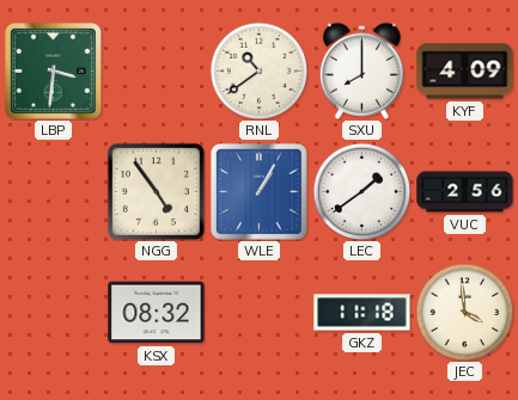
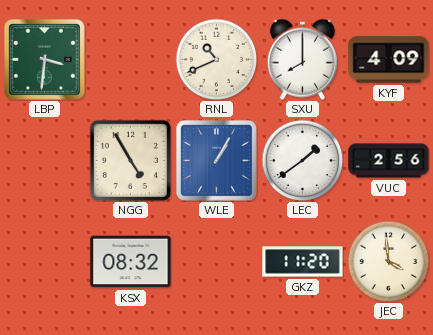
RNL: 10:39 -> 10:41 (216, 59)
NGG: 4:54 -> 4:55 (130, 160)
GKZ: 11:18 -> 11:20 (303, 262)
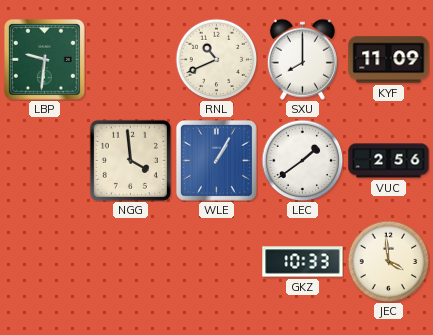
LBP: 3:31 -> 9:31 (44, 59)
KYF: 4:09 -> 11:09 (389, 60)
NGG: 4:55 -> 3:59 (130, 160)
KSX: 08:32 -> none (131, 262)
GKZ: 11:20 -> 10:33 (303, 262)
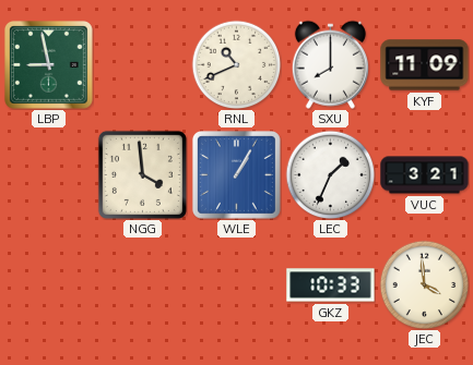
LBP: 9:31 -> 8:58 (48, 64)
LEC: 1:39 -> 1:34 (330, 174)
VUC: 2:56 -> 3:21 (425, 175)
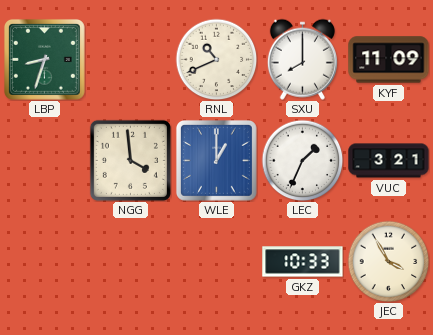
LBP: 8:58 -> 8:33 (44, 59)
WLE: 1:05 -> 1:00 (216, 160)
JEC: 3:59 -> 3:55 (388, 261)
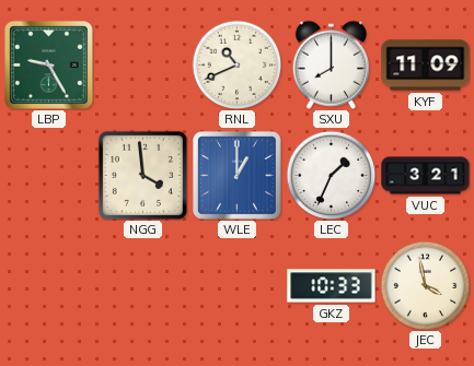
LBP: 8:33 -> 9:25 (48, 64)
JEC: 3:55 -> 3:58 (425, 285)
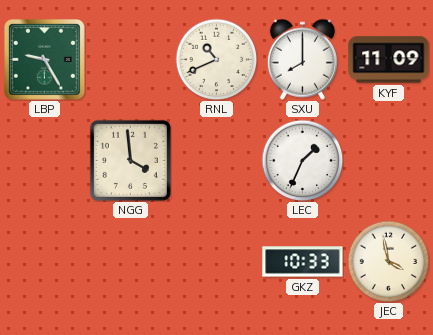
WLE: 1:00 -> none (236, 175)
VUC: 3:21 -> none (426, 176)
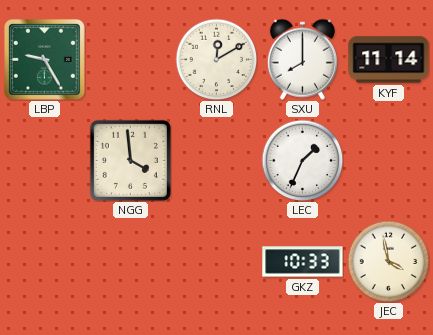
RNL: 10:41 -> 12:10 (216, 59)
KYF: 11:09 -> 11:14 (389, 60)
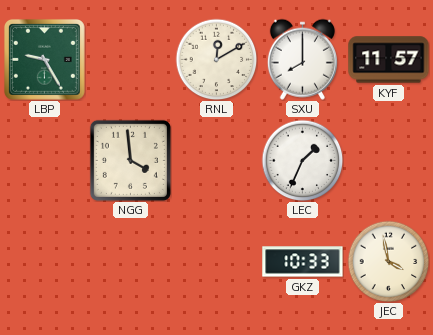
KYF: 11:14 -> 11:57 (389, 60)
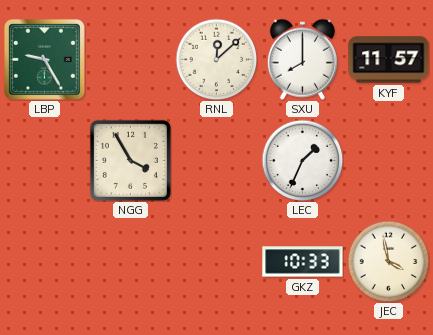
RNL: 12:10 -> 12:08 (216, 59)
NGG: 3:59 -> 3:55 (130, 160)
